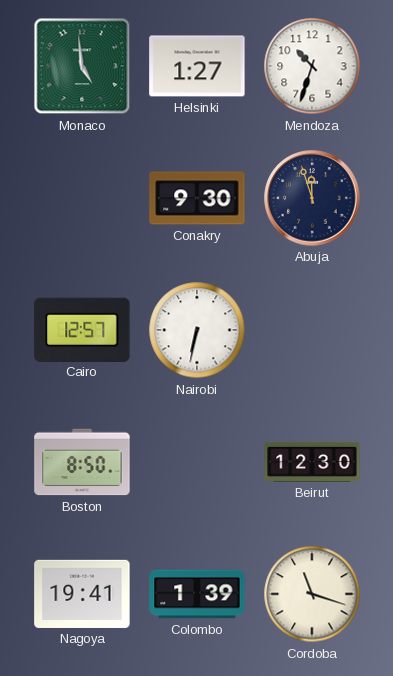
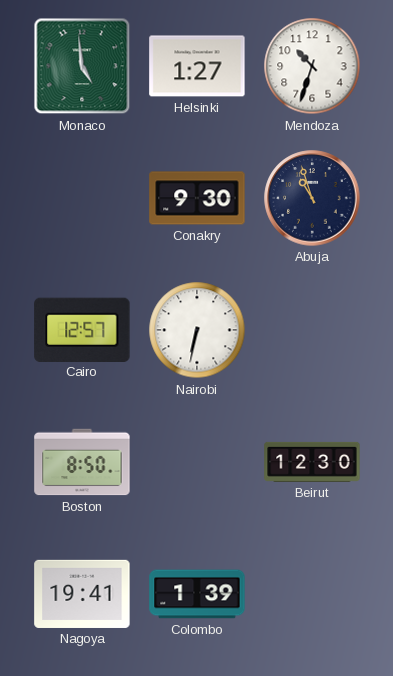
Abuja: 11:57 -> 10:57 (312, 198)
Cordoba: 11:18 -> none (312, 594)
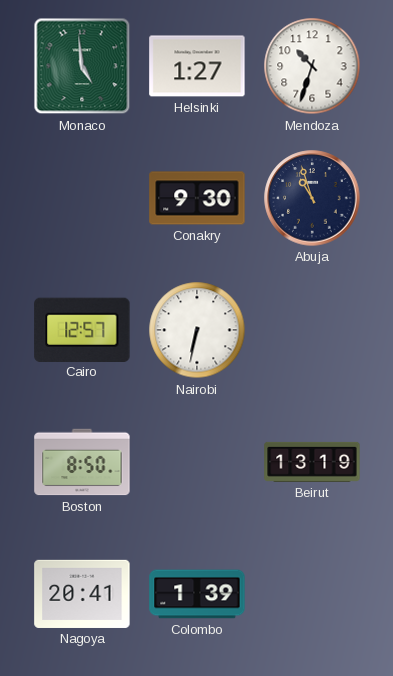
Beirut: 12:30 -> 13:19 (312, 462)
Nagoya: 19:41 -> 20:41 (82, 594)
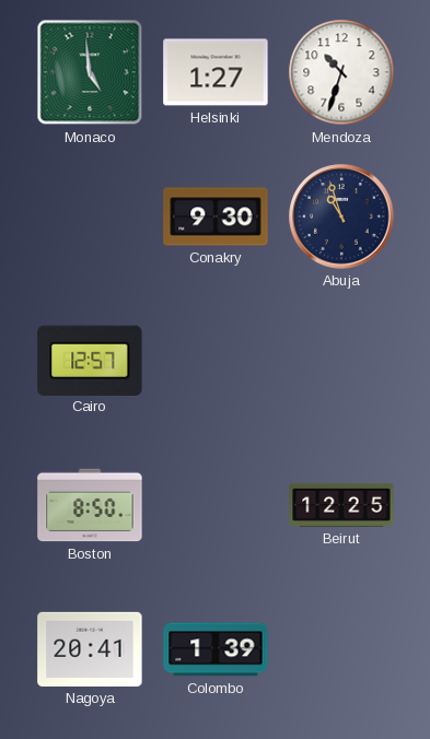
Nairobi: 6:32 -> none (197, 330)
Beirut: 13:19 -> 12:25 (341, 505)
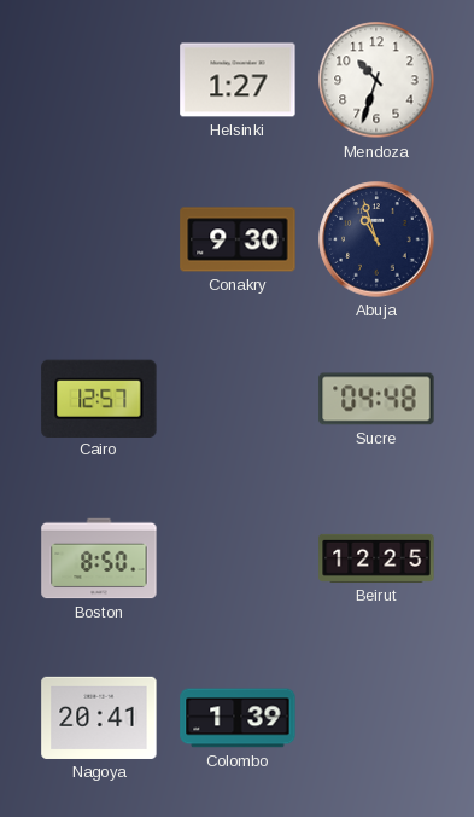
Monaco: 4:59 -> none (90, 72)
Sucre: none -> 04:48 (376, 399)
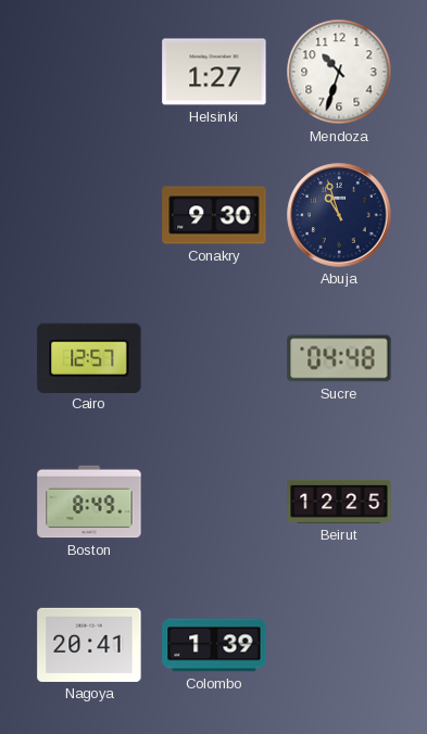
Boston: 8:50 -> 8:49 (89, 502)
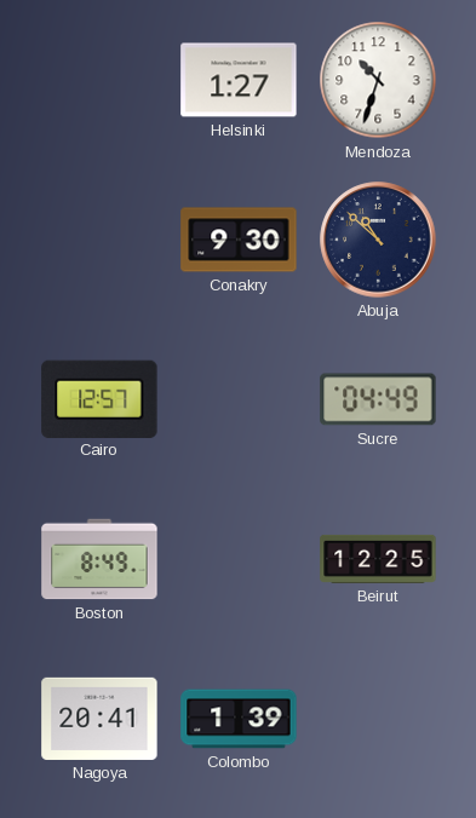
Abuja: 10:57 -> 10:52 (378, 240)
Sucre: 04:48 -> 04:49 (378, 399)
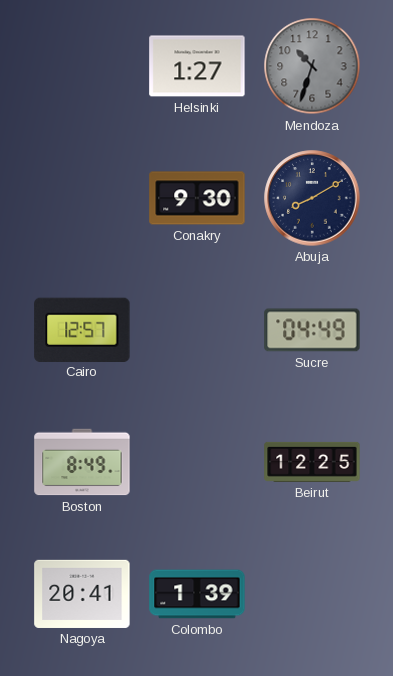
Mendoza dial: white -> grey (312, 66)
Abuja: 10:52 -> 8:10 (312, 198)
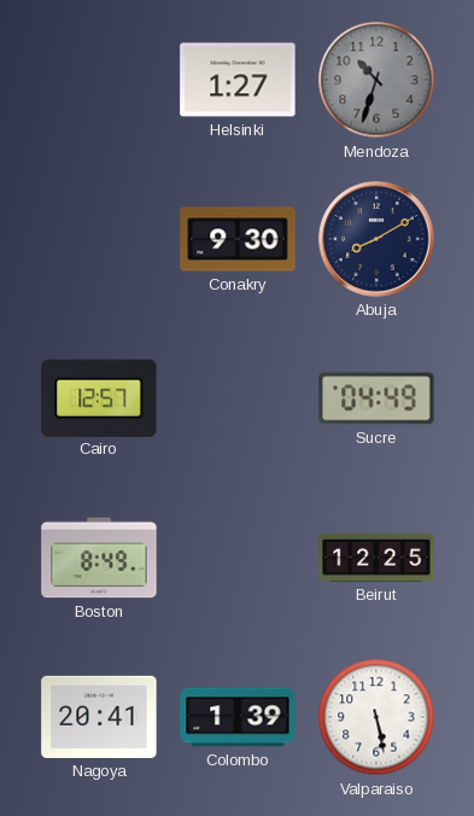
Valparaiso: none -> 5:28 (376, 717)
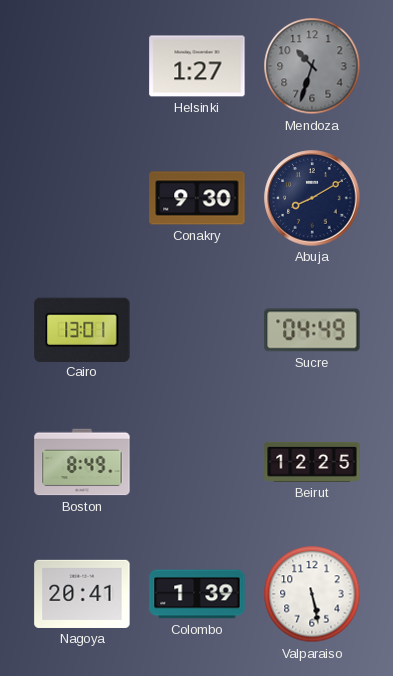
Cairo: 12:57 -> 13:01 (82, 329)
